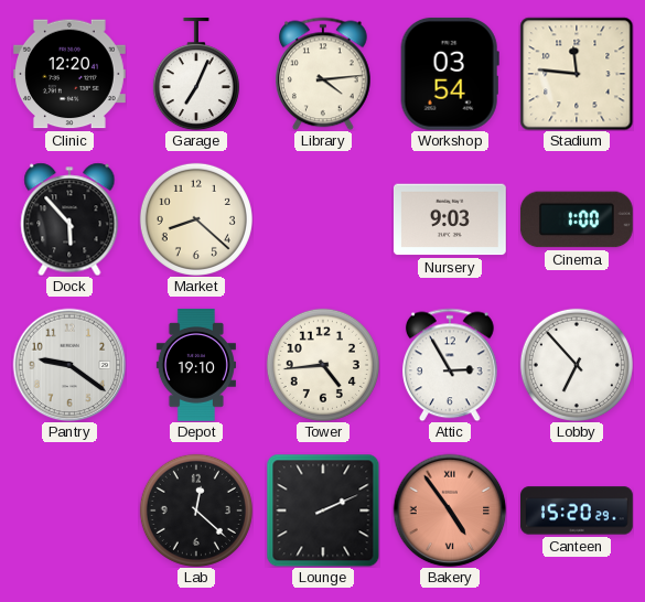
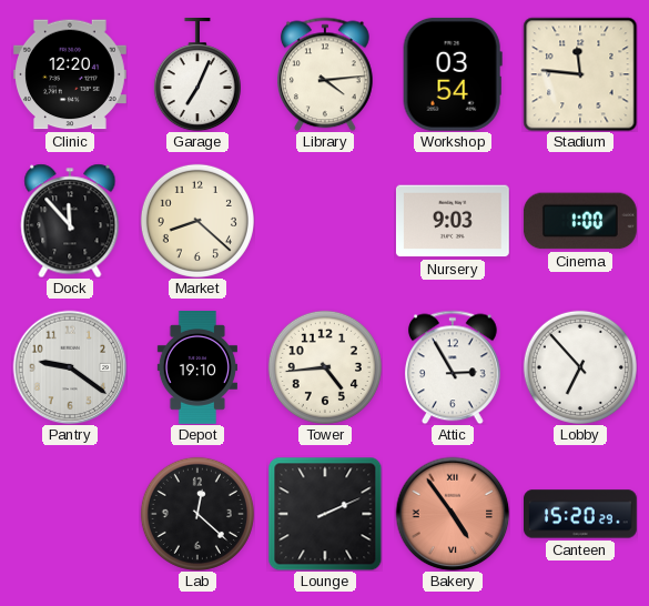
Dock: 5:53 -> 11:53 (70, 221)
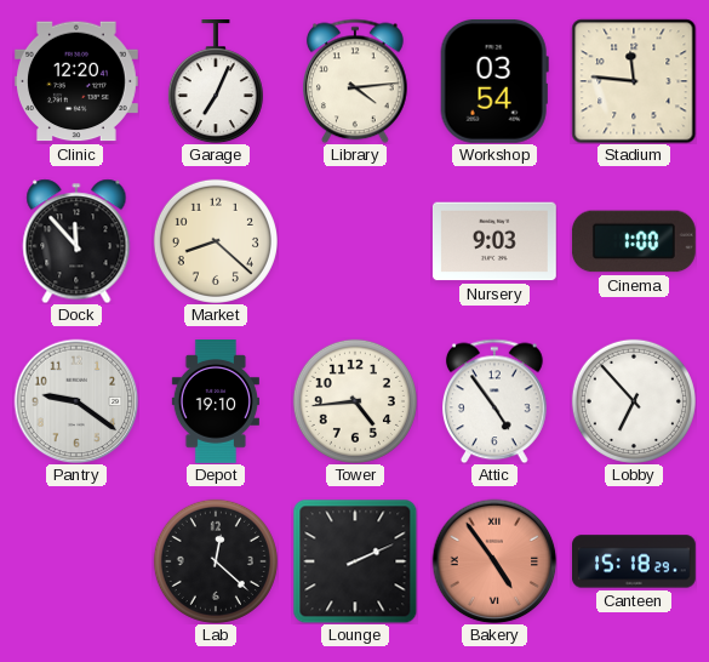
Attic: 2:55 -> 4:54 (496, 401)
Canteen: 15:20 -> 15:18 (635, 561)
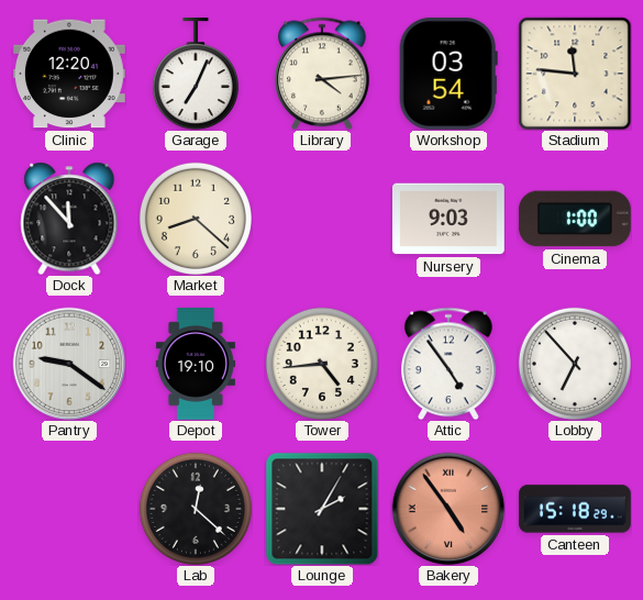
Lounge: 2:11 -> 2:05 (322, 509)
